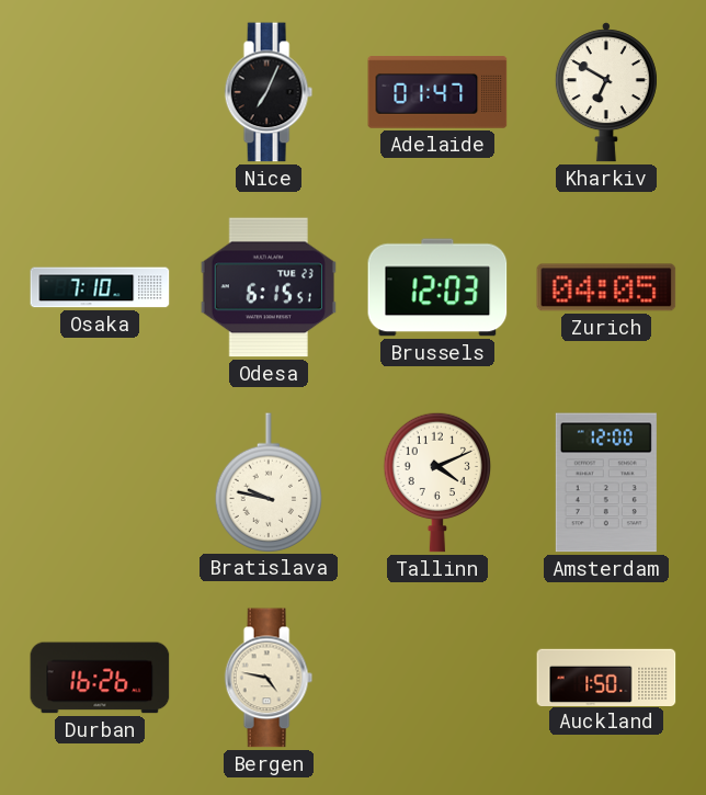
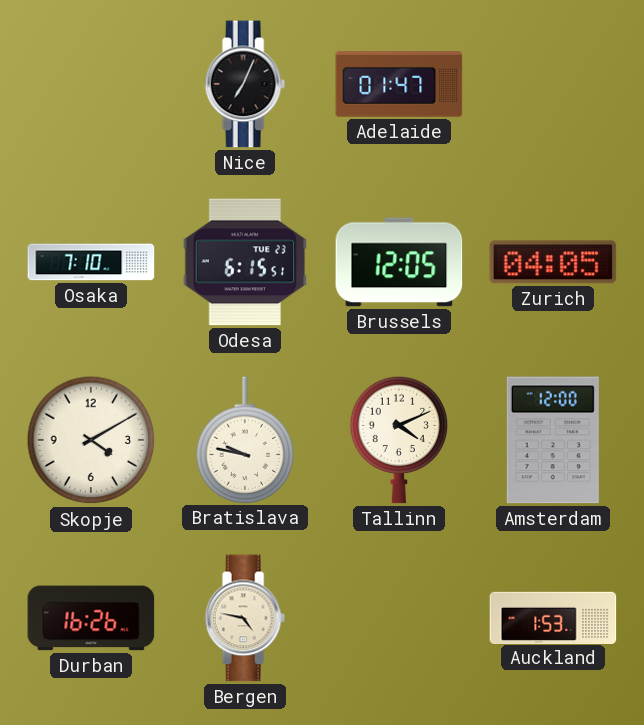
Kharkiv: 6:50 -> none (606, 92)
Brussels: 12:03 -> 12:05 (399, 262)
Skopje: none -> 4:10 (91, 440)
Auckland: 1:50 -> 1:53 (553, 617)
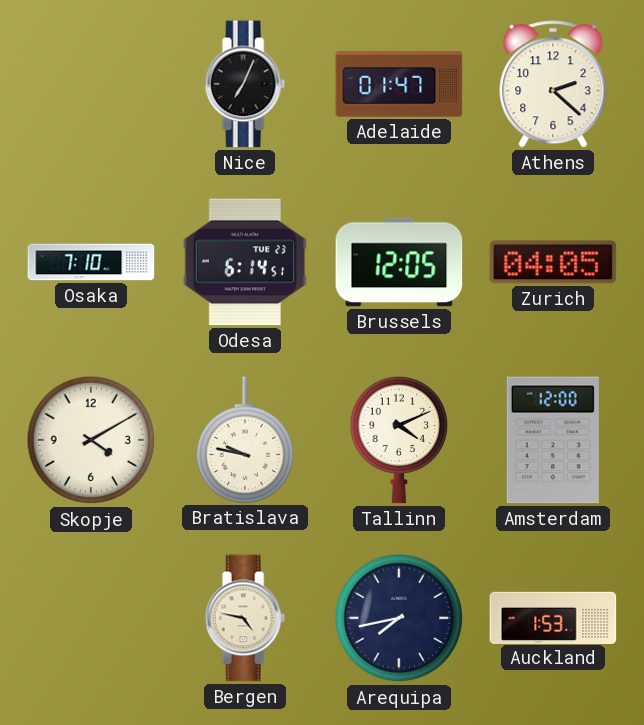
Athens: none -> 2:22 (553, 84)
Odesa: 6:15 -> 6:14 (244, 262)
Durban: 16:26 -> none (91, 618)
Arequipa: none -> 7:43 (399, 618)
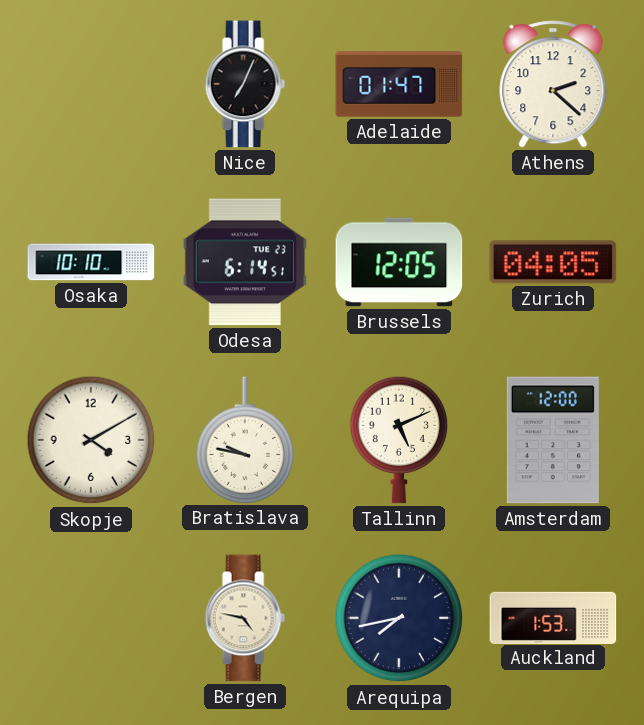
Osaka: 7:10 -> 10:10 (91, 262)
Tallinn: 4:11 -> 5:11 (399, 440)
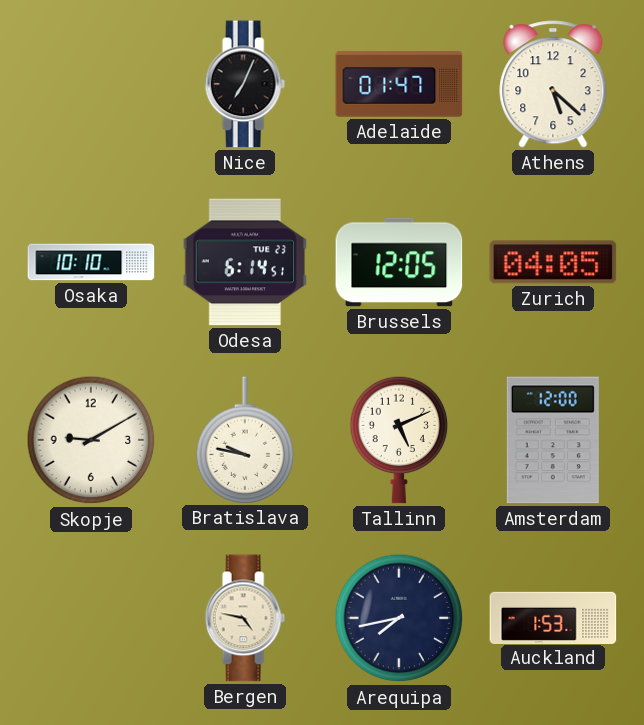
Athens: 2:22 -> 5:22 (553, 84)
Skopje: 4:10 -> 9:10 (91, 440)
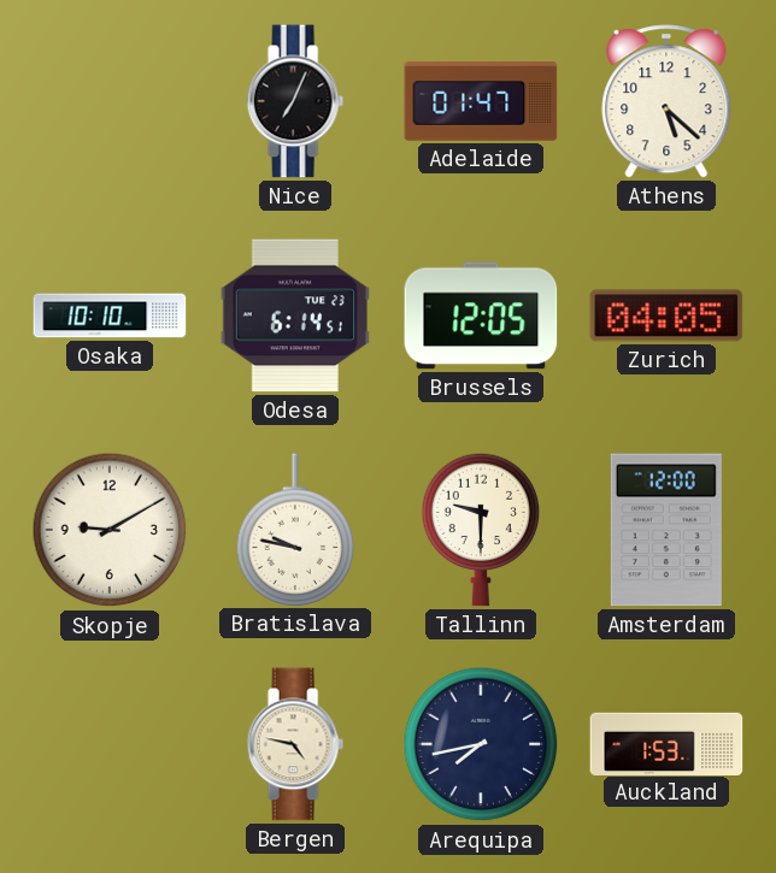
Tallinn: 5:11 -> 9:30 (481, 530)
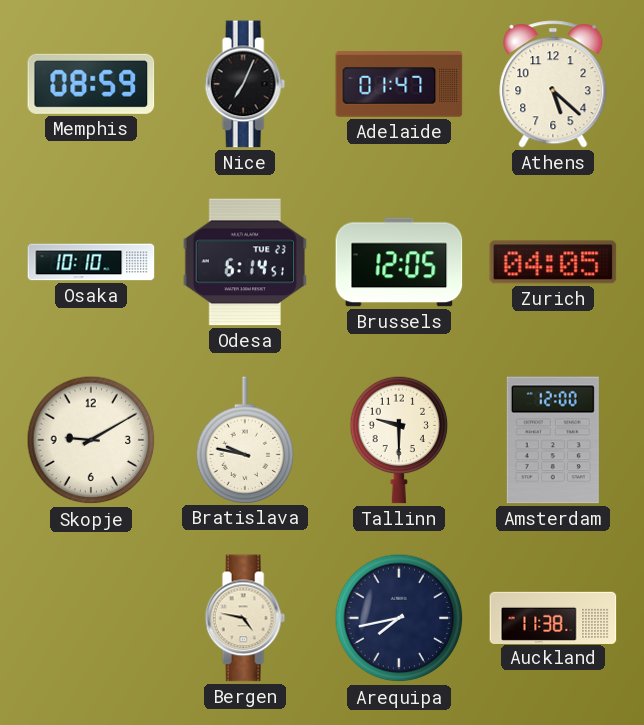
Memphis: none -> 08:59 (91, 84)
Auckland: 1:53 -> 11:38 (553, 617)
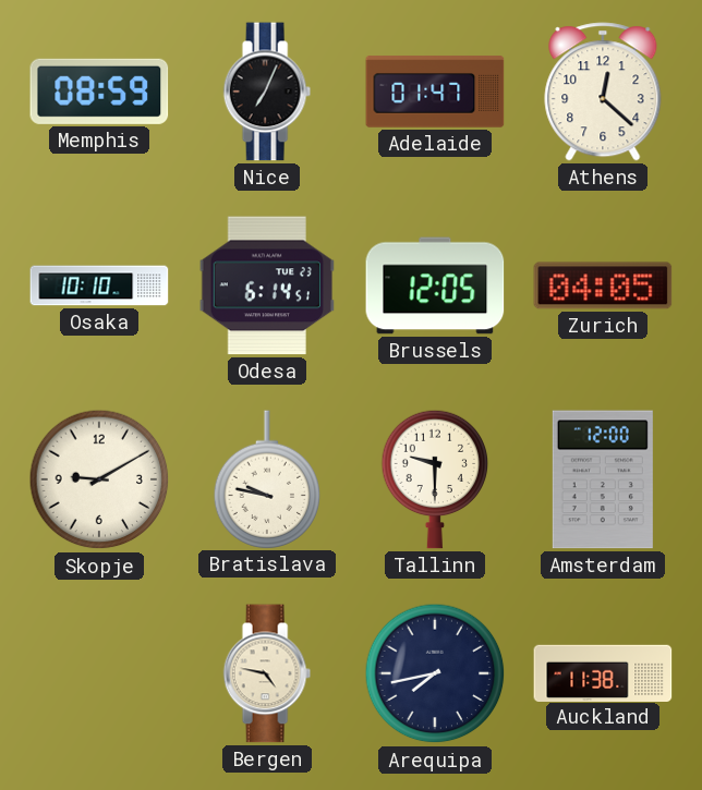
Athens: 5:22 -> 12:22 (603, 92)
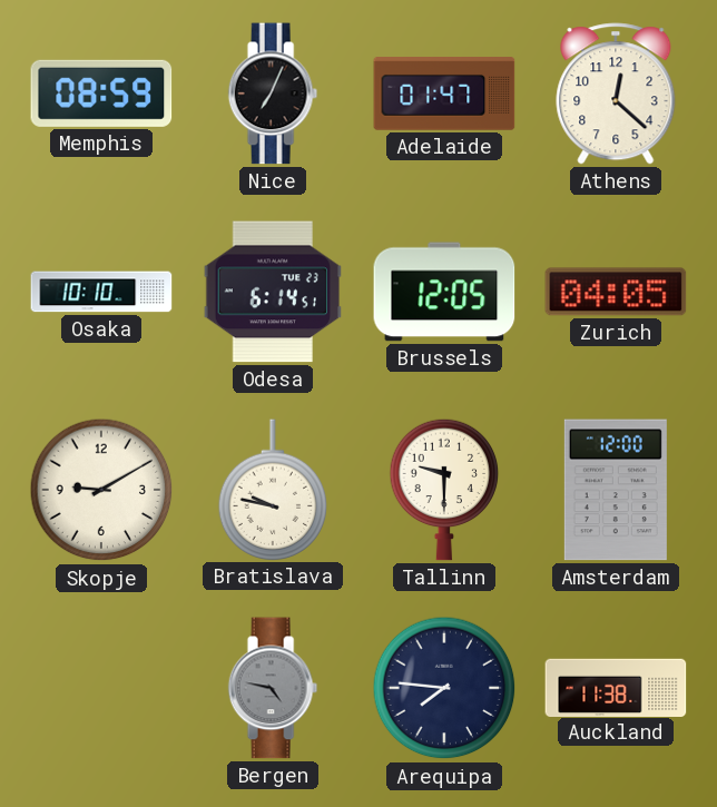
Bergen dial: cream -> grey (273, 688)
Arequipa: 7:43 -> 7:46 (444, 688)
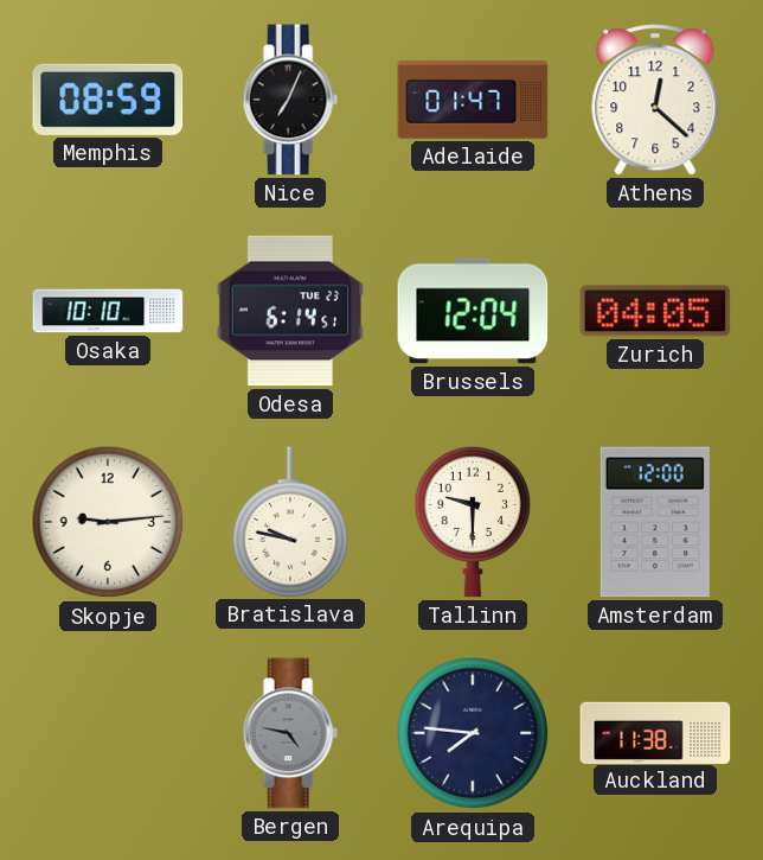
Brussels: 12:05 -> 12:04 (473, 311)
Skopje: 9:10 -> 9:14 (108, 522)
